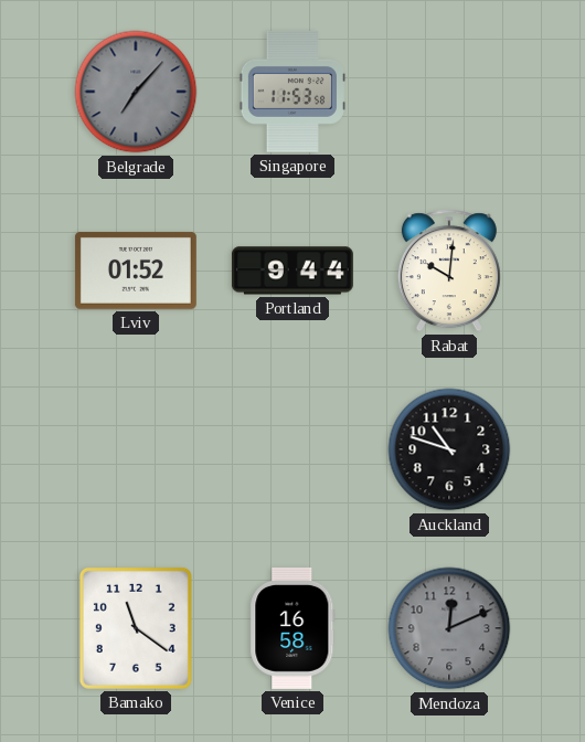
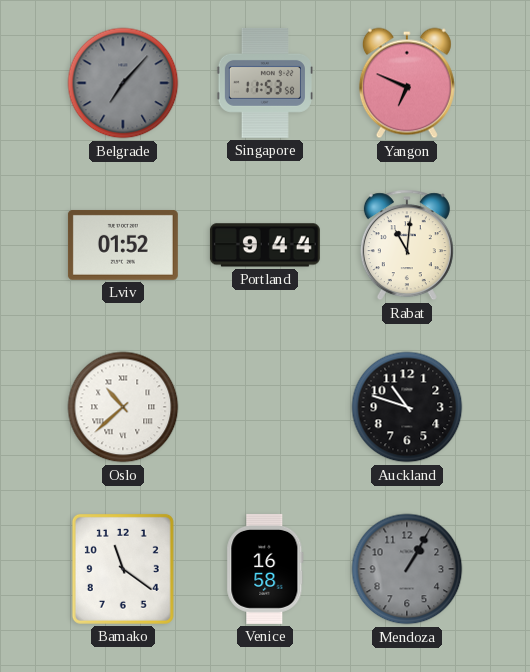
Yangon: none -> 6:49 (407, 83)
Rabat: 10:01 -> 11:01 (407, 245)
Oslo: none -> 10:38 (123, 407)
Mendoza: 12:11 -> 1:05 (407, 569)
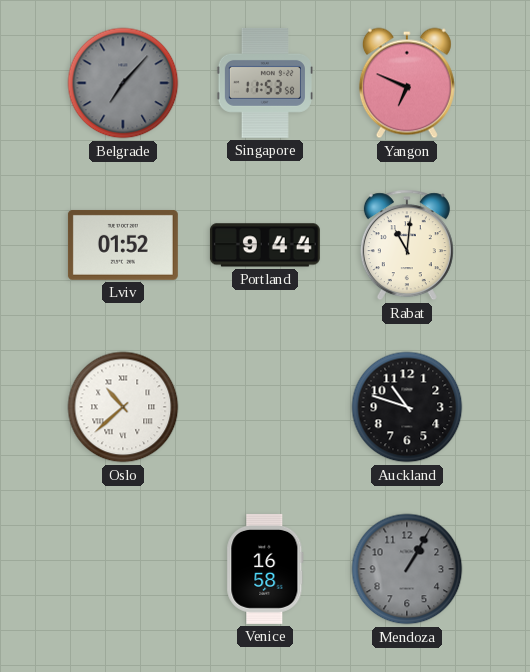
Bamako: 11:21 -> none (123, 569)
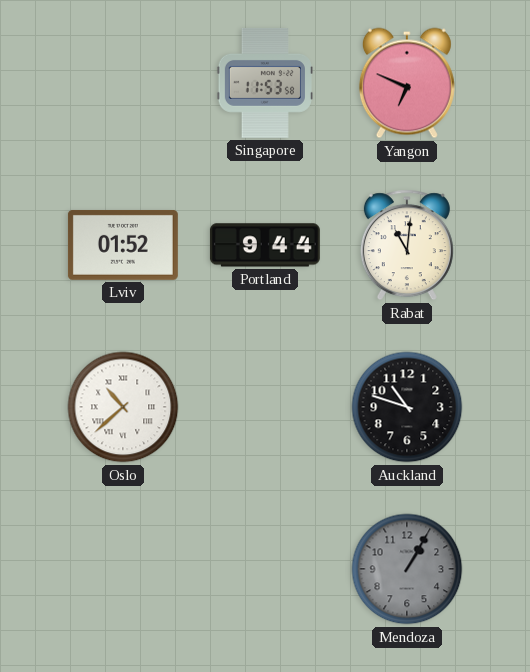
Belgrade: 7:07 -> none (123, 83)
Venice: 16:58 -> none (265, 569)
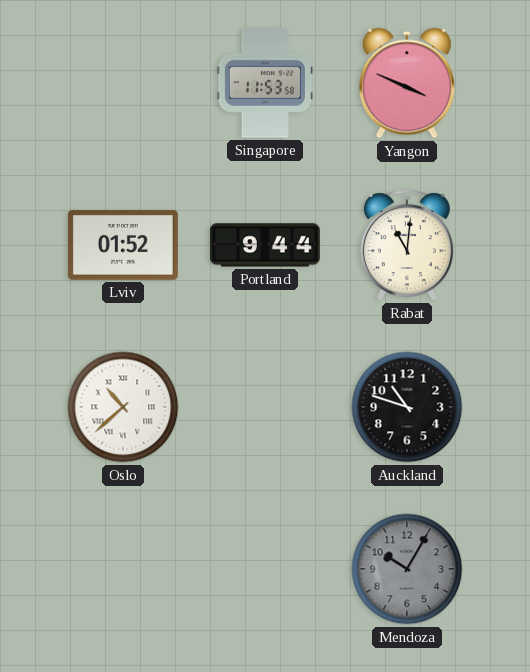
Yangon: 6:49 -> 3:49 (407, 83)
Mendoza: 1:05 -> 10:05 (407, 569)
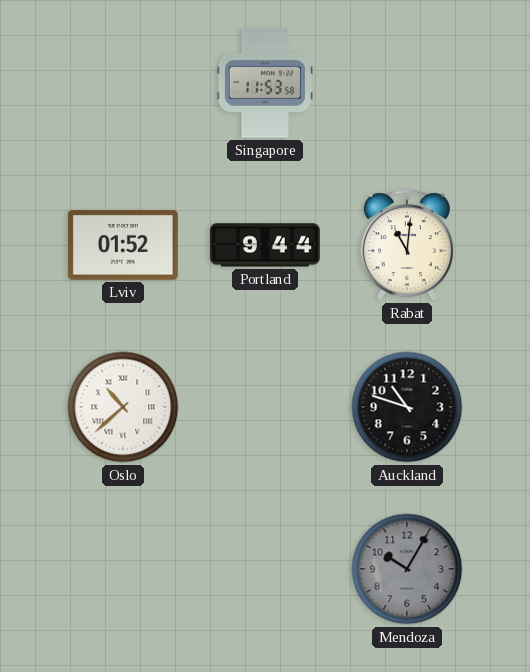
Yangon: 3:49 -> none (407, 83)
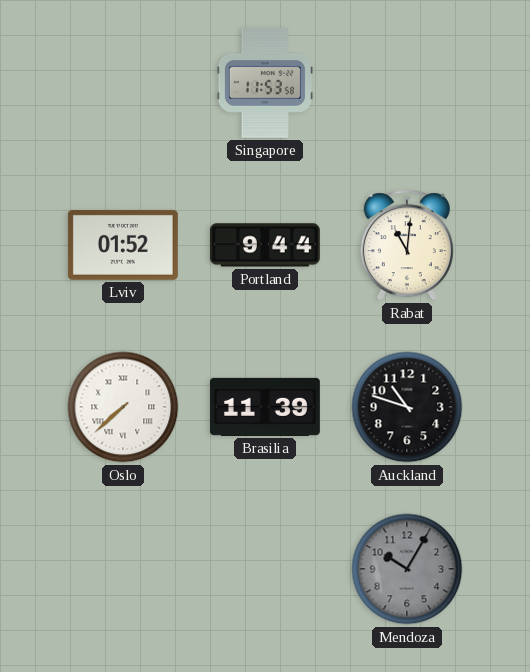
Oslo: 10:38 -> 7:38 (123, 407)
Brasilia: none -> 11:39 (265, 407)
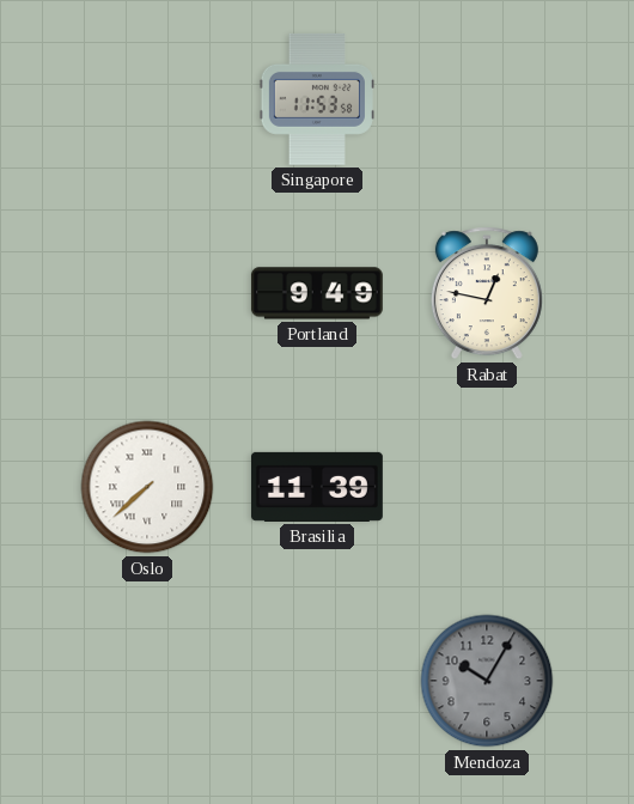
Lviv: 01:52 -> none (123, 245)
Portland: 9:44 -> 9:49 (317, 293)
Rabat: 11:01 -> 12:47 (487, 293)
Auckland: 10:48 -> none (407, 407)
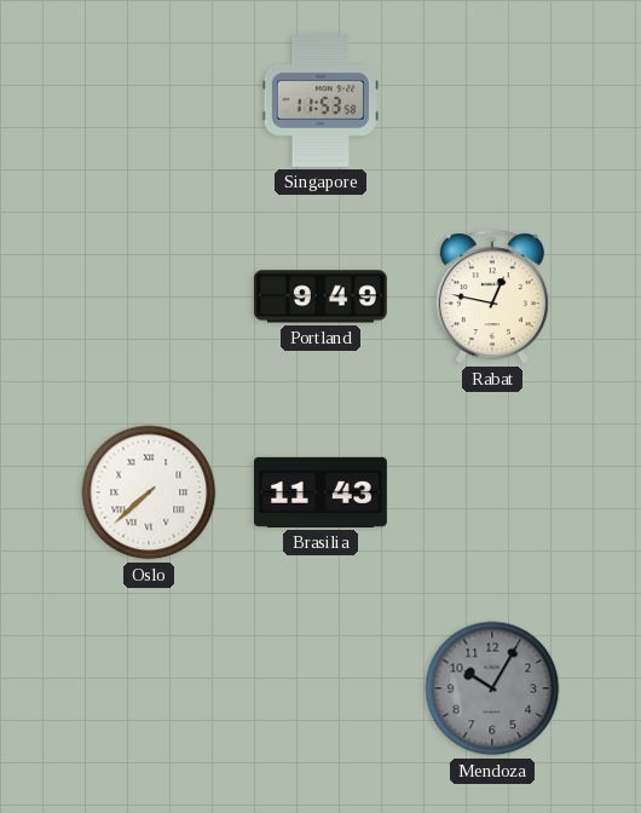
Brasilia: 11:39 -> 11:43 (320, 492)
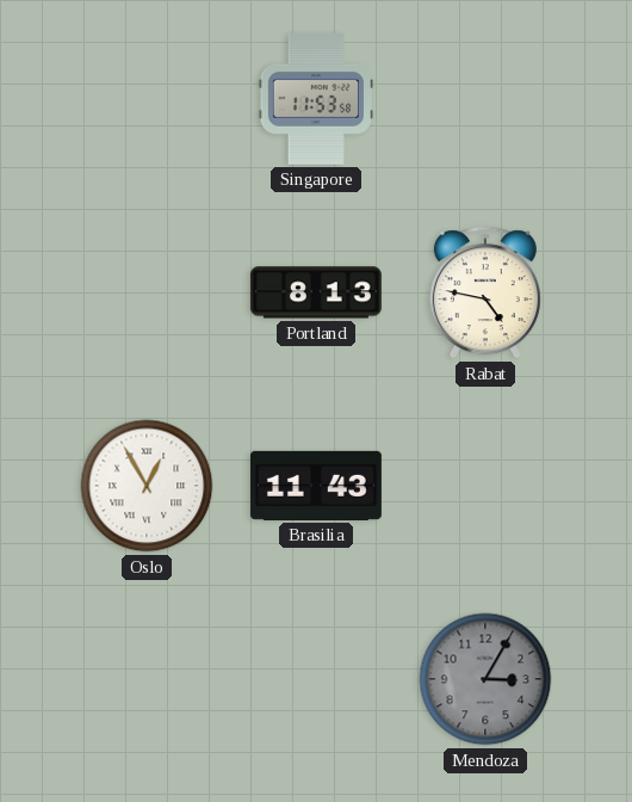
Portland: 9:49 -> 8:13 (316, 292)
Rabat: 12:47 -> 4:47 (485, 292)
Oslo: 7:38 -> 12:55 (147, 486)
Mendoza: 10:05 -> 3:05 (485, 679)
